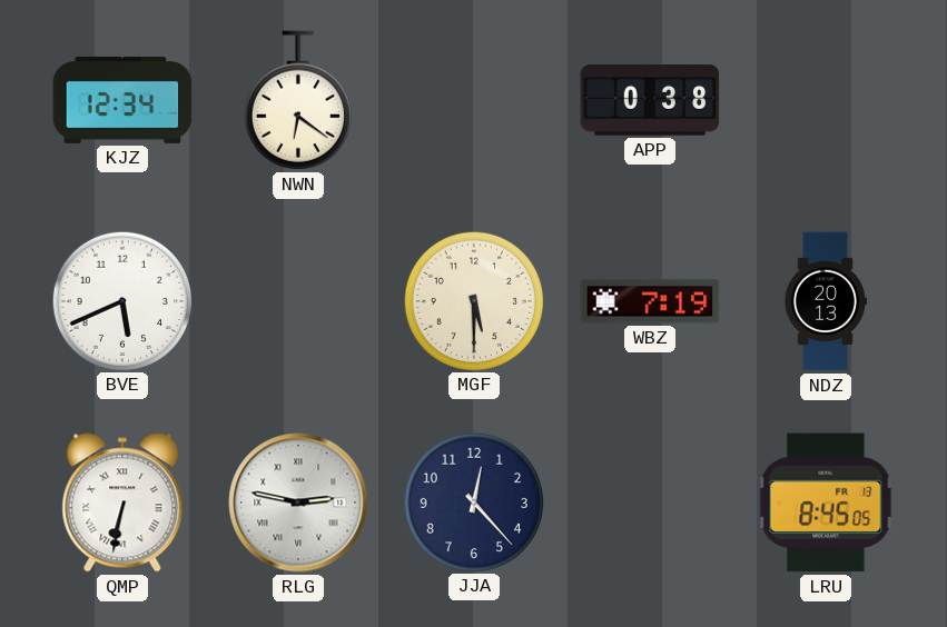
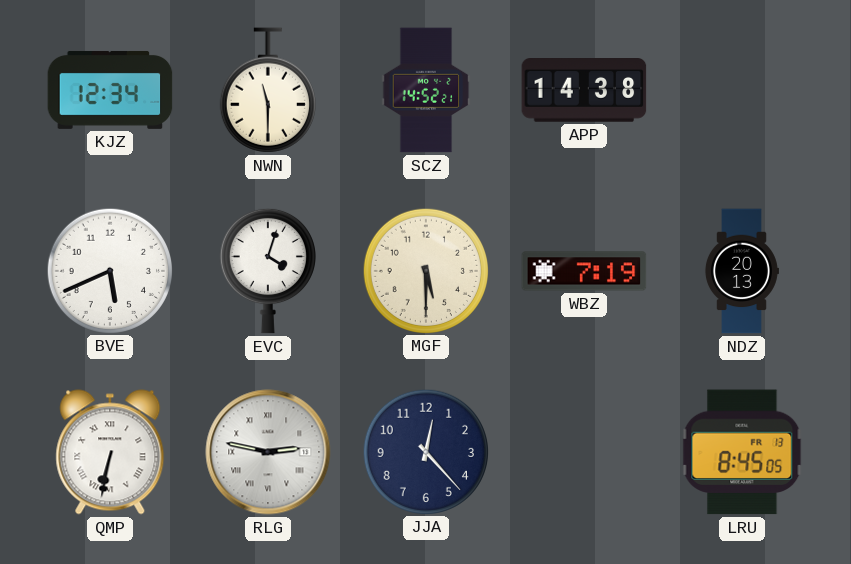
NWN: 6:21 -> 11:30 (268, 90)
SCZ: none -> 14:52 (426, 90)
APP: 0:38 -> 14:38 (584, 91)
EVC: none -> 4:03 (268, 271)
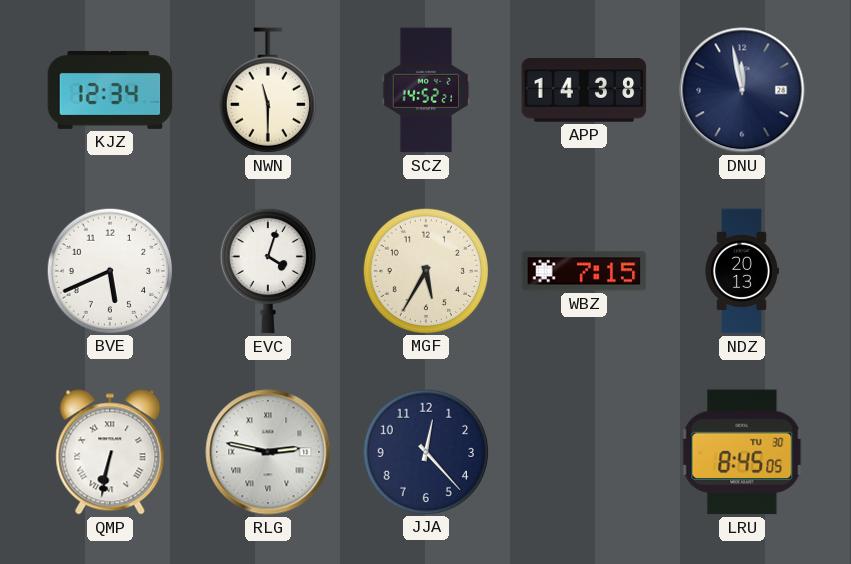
DNU: none -> 11:58 (742, 90)
MGF: 5:30 -> 5:35 (425, 270)
WBZ: 7:19 -> 7:15 (584, 271)
LRU date: FR 13 -> TU 30 (742, 452)
